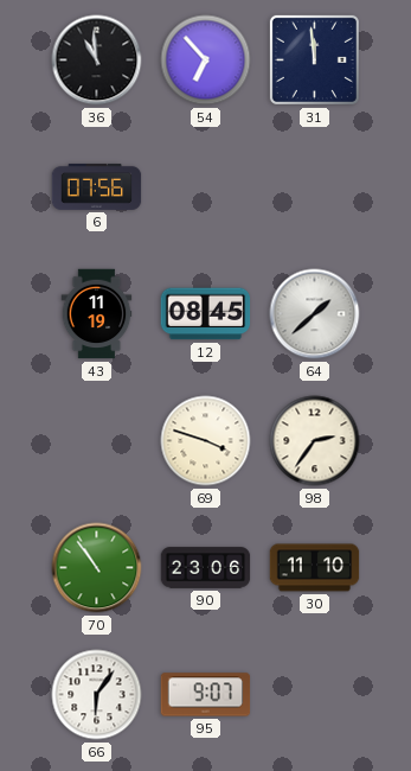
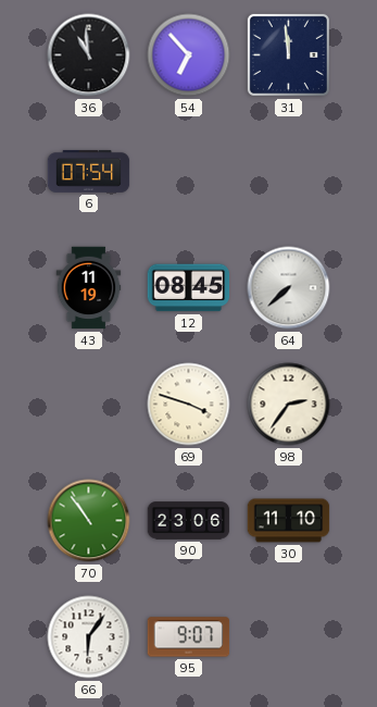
6: 07:56 -> 07:54 (89, 171)
64: 1:38 -> 7:38 (289, 288)
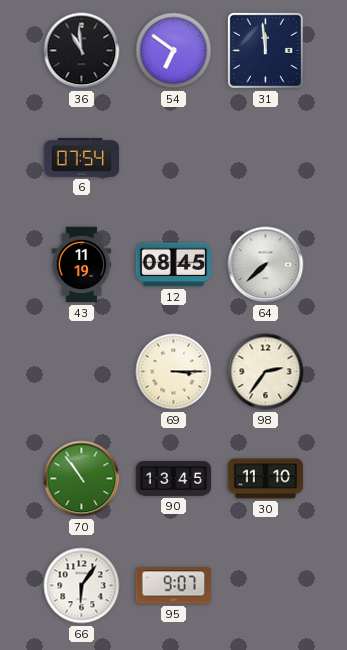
54: 6:53 -> 6:51 (174, 51)
69: 3:48 -> 3:15 (174, 372)
90: 23:06 -> 13:45 (174, 479)
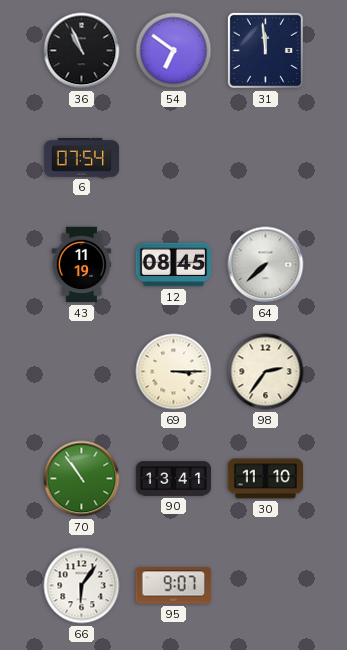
36: 10:59 -> 10:56 (82, 51)
90: 13:45 -> 13:41 (174, 479)
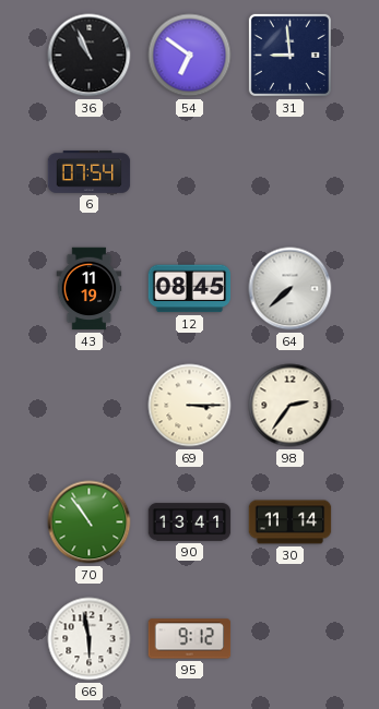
31: 11:59 -> 8:59 (289, 55)
30: 11:10 -> 11:14 (291, 522)
66: 6:06 -> 5:58 (90, 639)
95: 9:07 -> 9:12 (190, 639)
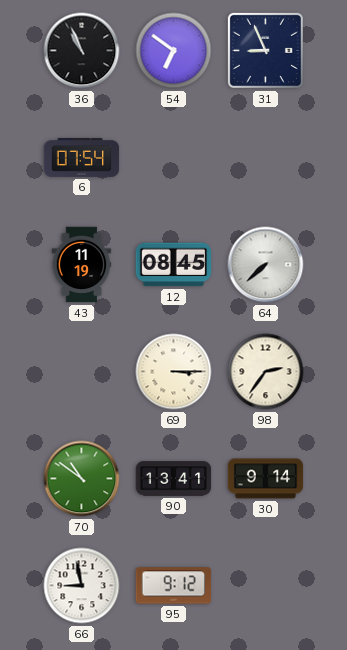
31: 8:59 -> 8:56 (265, 50)
70: 10:54 -> 10:51 (82, 479)
30: 11:14 -> 9:14 (266, 479)
66: 5:58 -> 8:58 (82, 586)
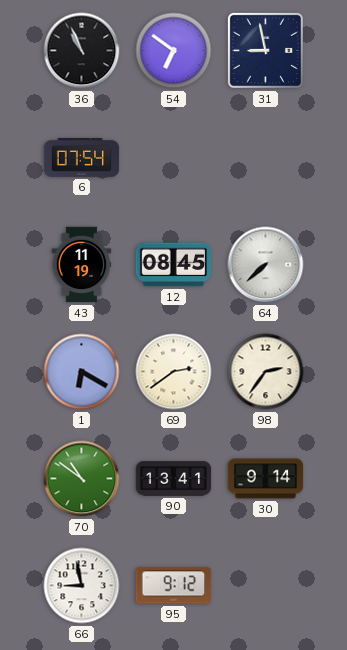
31: 8:56 -> 8:58 (265, 50)
1: none -> 6:20 (82, 372)
69: 3:15 -> 2:39 (174, 372)
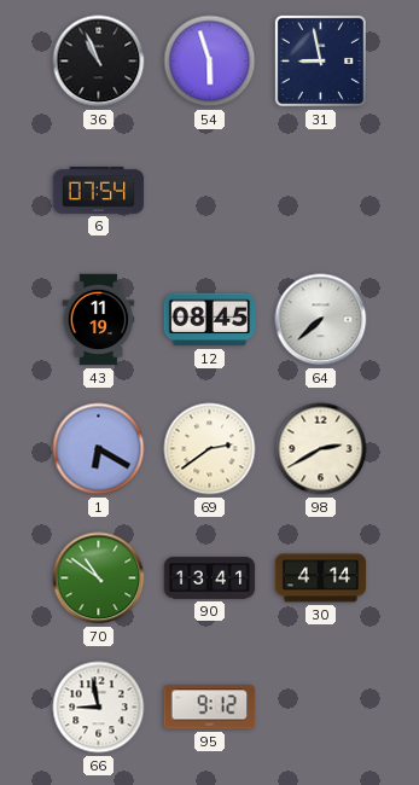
54: 6:51 -> 5:57 (210, 62)
98: 2:36 -> 2:40 (321, 449)
30: 9:14 -> 4:14 (321, 578)
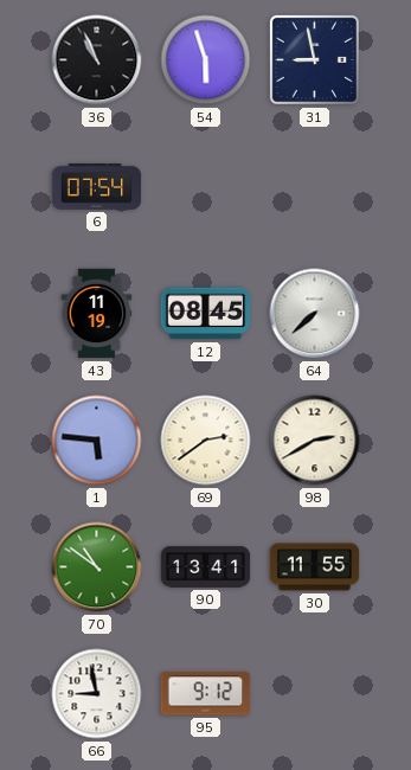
1: 6:20 -> 5:46 (97, 441)
30: 4:14 -> 11:55 (315, 567)
